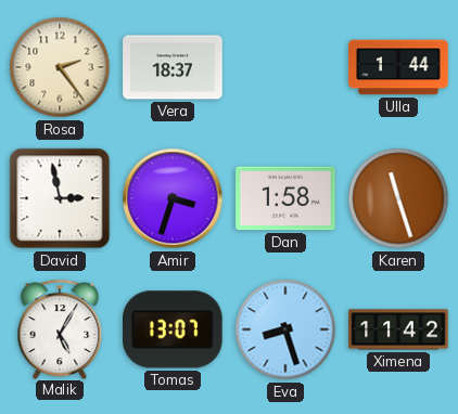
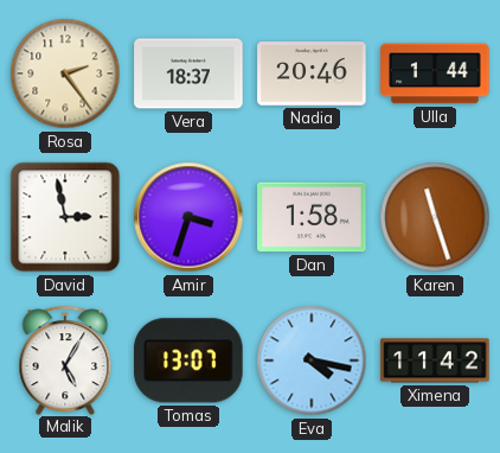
Nadia: none -> 20:46 (312, 74)
Eva: 8:27 -> 4:17 (312, 361)
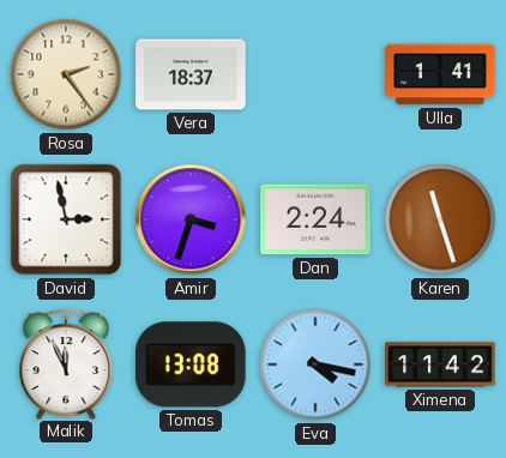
Nadia: 20:46 -> none (312, 74)
Ulla: 1:44 -> 1:41 (440, 74)
Dan: 1:58 -> 2:24 (315, 219)
Malik: 5:05 -> 11:56 (66, 363)
Tomas: 13:07 -> 13:08 (192, 364)
